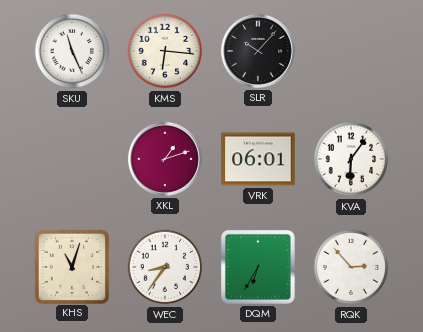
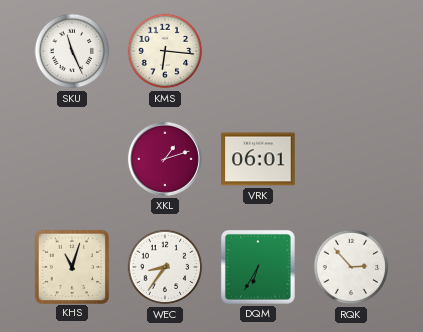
SLR: 10:07 -> none (258, 51)
KVA: 6:06 -> none (351, 159)
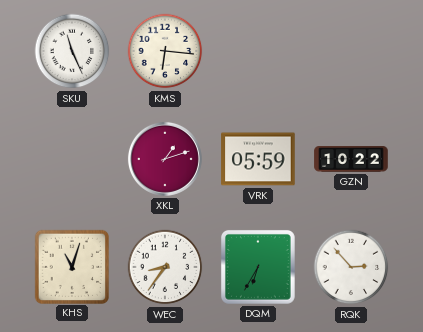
VRK: 06:01 -> 05:59 (258, 159)
GZN: none -> 10:22 (351, 159)
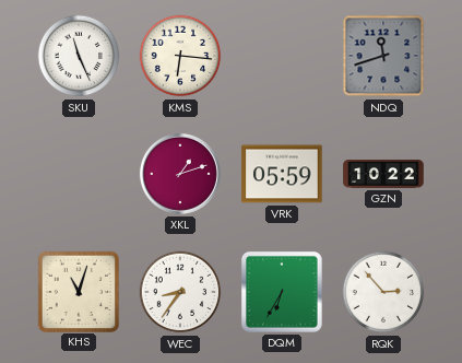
NDQ: none -> 11:42 (383, 56)
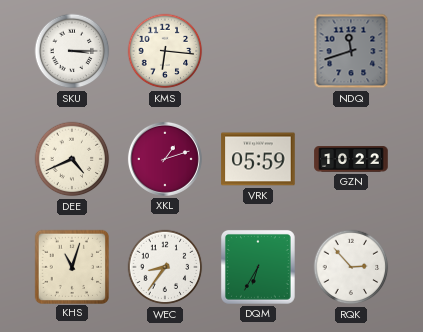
SKU: 11:26 -> 3:15 (72, 51)
DEE: none -> 4:41 (72, 159)
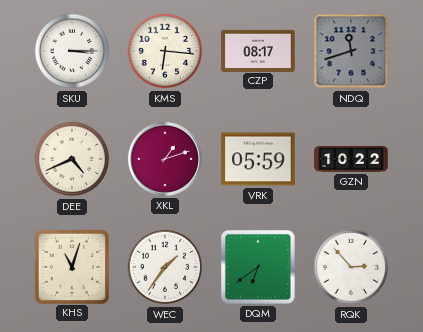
CZP: none -> 08:17 (258, 50)
WEC: 8:36 -> 1:36 (165, 267)
DQM: 6:35 -> 6:39 (258, 267)
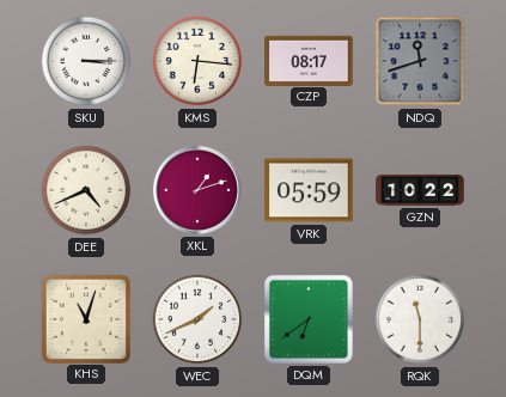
WEC: 1:36 -> 1:41 (197, 319)
RQK: 2:53 -> 11:30 (420, 319)
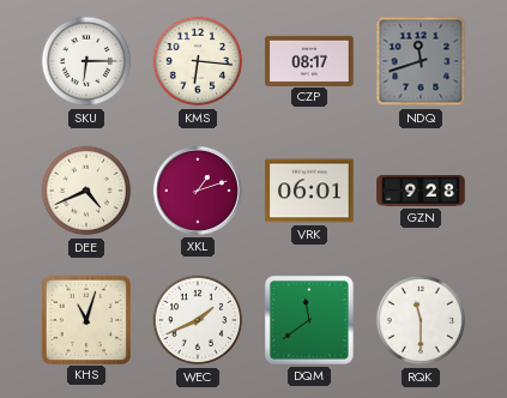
SKU: 3:15 -> 6:15 (86, 61)
VRK: 05:59 -> 06:01 (309, 191)
GZN: 10:22 -> 9:28 (421, 191)
DQM: 6:39 -> 11:39 (309, 320)
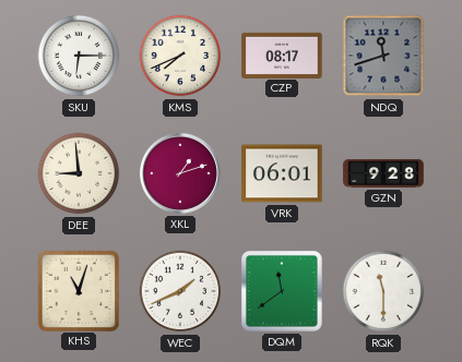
KMS: 6:16 -> 7:41 (180, 56)
DEE: 4:41 -> 8:59 (79, 173)
